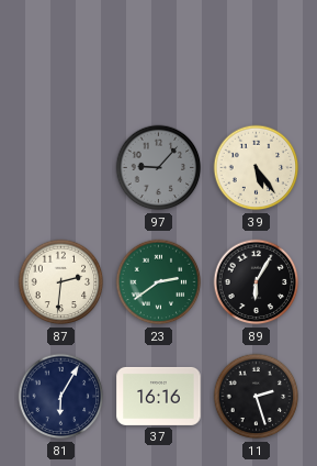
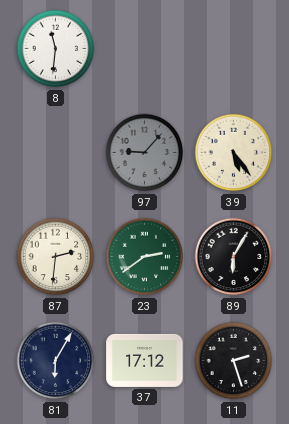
8: none -> 11:31 (56, 49)
37: 16:16 -> 17:12 (145, 360)
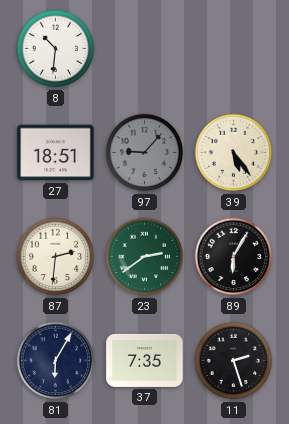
8: 11:31 -> 10:31 (56, 49)
27: none -> 18:51 (56, 153)
37: 17:12 -> 7:35 (145, 360)
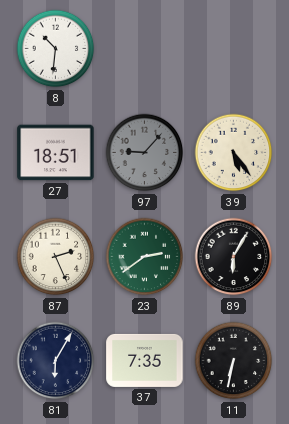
87: 2:31 -> 2:26 (56, 257)
11: 2:27 -> 6:32 (234, 361)
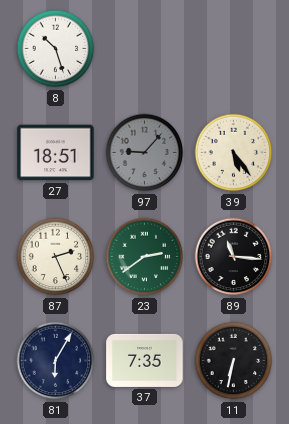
8: 10:31 -> 10:27 (56, 49)
89: 6:05 -> 11:16 (234, 257)
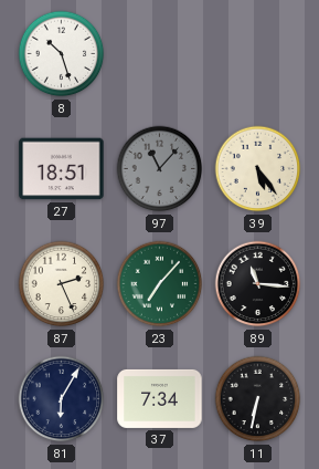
97: 9:07 -> 11:07 (160, 169)
23: 2:39 -> 7:07 (160, 284)
37: 7:35 -> 7:34 (160, 398)
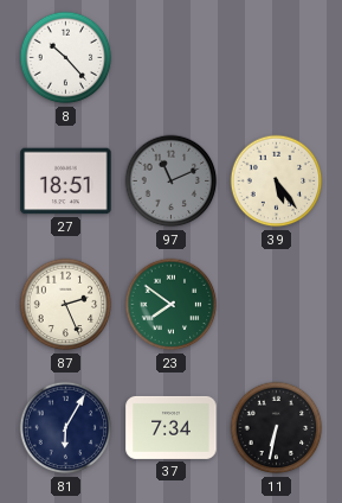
8: 10:27 -> 10:23 (66, 58)
97: 11:07 -> 11:11 (172, 182)
23: 7:07 -> 7:51 (172, 305)
89: 11:16 -> none (258, 284)
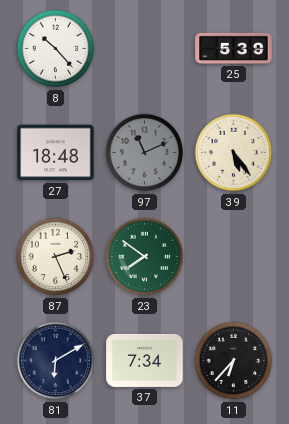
25: none -> 5:39 (234, 48)
27: 18:51 -> 18:48 (56, 153)
81: 6:05 -> 6:10 (56, 361)
11: 6:32 -> 6:37 (234, 361)
